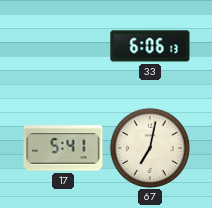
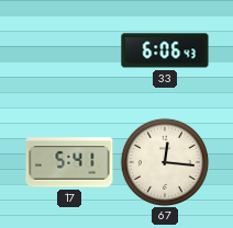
33: 6:06:13 -> 6:06:43 (165, 50)
67: 7:02 -> 12:16 (165, 162)
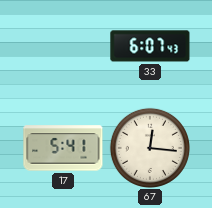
33: 6:06 -> 6:07 (150, 46)
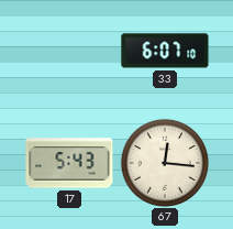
33: 6:07:43 -> 6:07:10 (165, 51)
17: 5:41 -> 5:43 (69, 163)
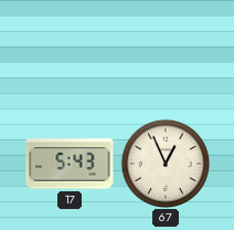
33: 6:07 -> none (165, 51)
67: 12:16 -> 12:56 (166, 164)
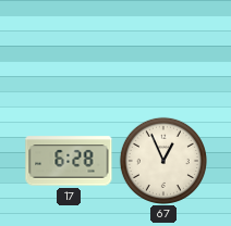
17: 5:43 -> 6:28 (69, 161)
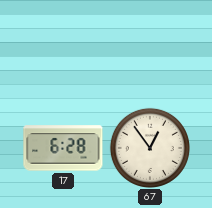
67: 12:56 -> 12:54 (150, 148)
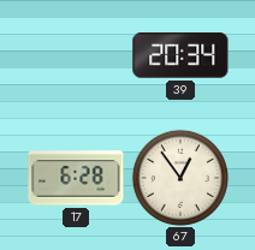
39: none -> 20:34 (180, 55)
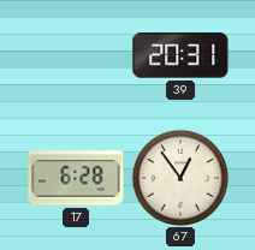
39: 20:34 -> 20:31 (180, 55)
